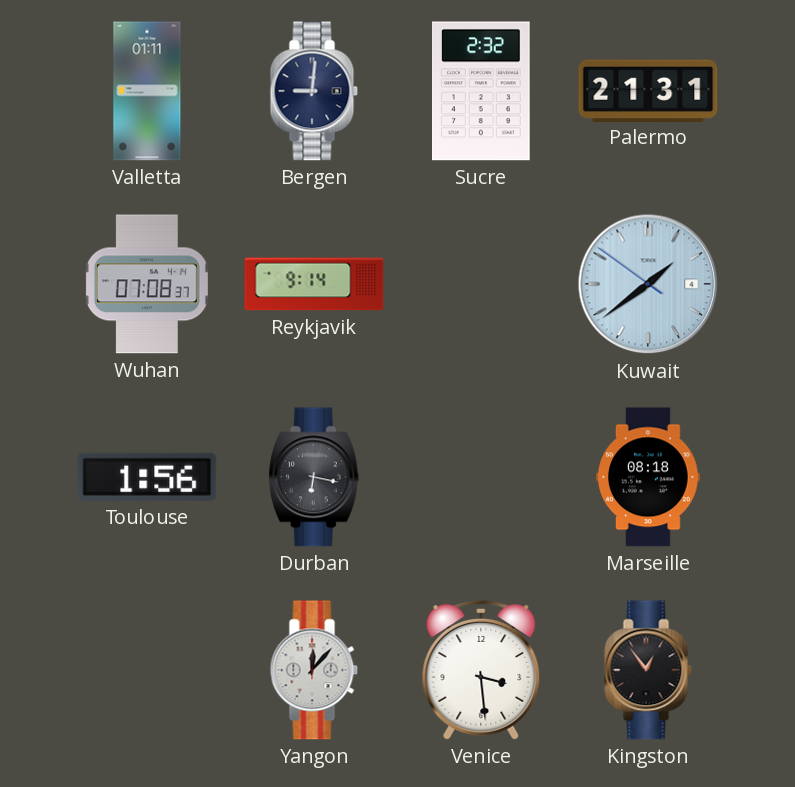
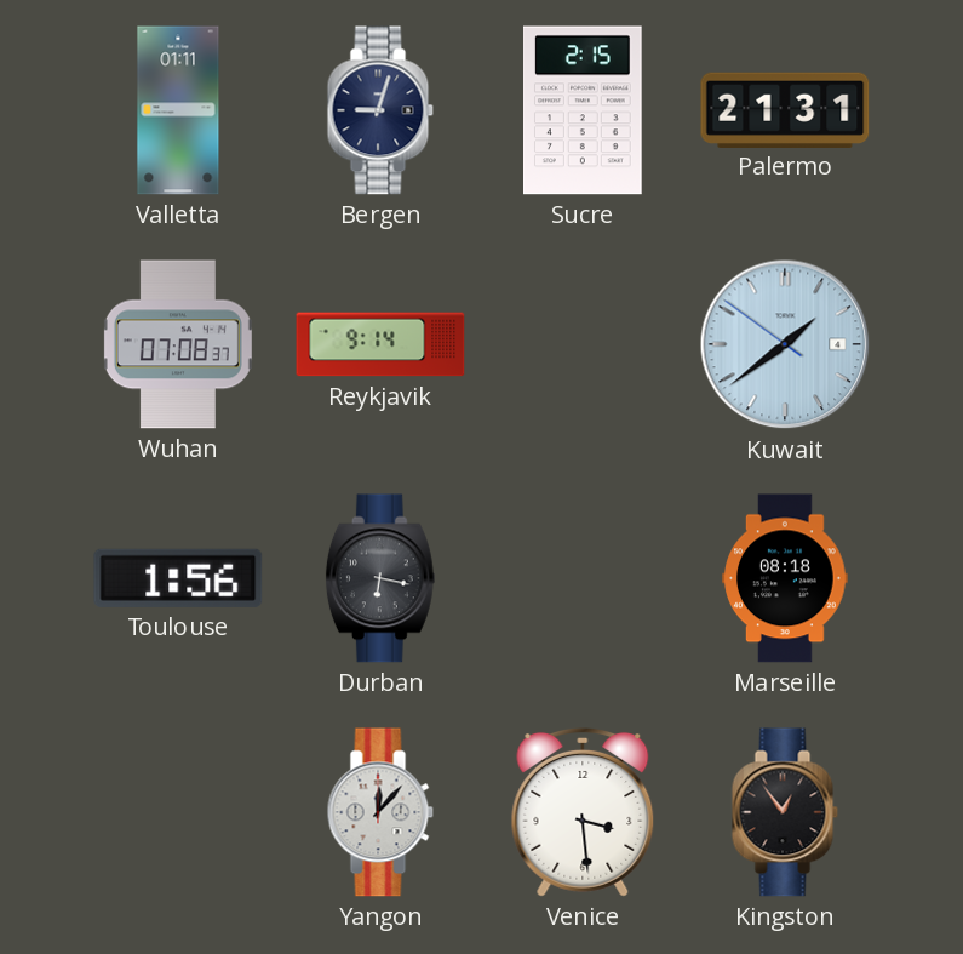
Bergen: 9:01 -> 9:03 (380, 110)
Sucre: 2:32 -> 2:15 (584, 110)
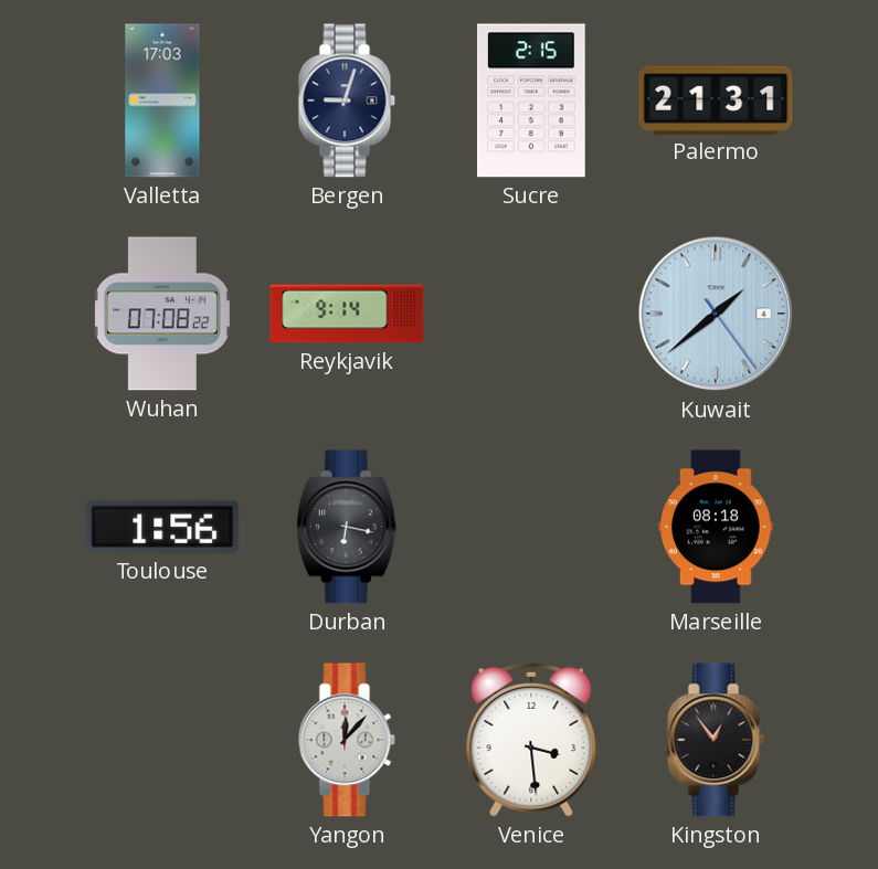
Valletta: 01:11 -> 17:03 (162, 100)
Wuhan: 07:08:37 -> 07:08:22 (162, 314)
Kuwait: 1:38:51 -> 1:38:24 (716, 314)
